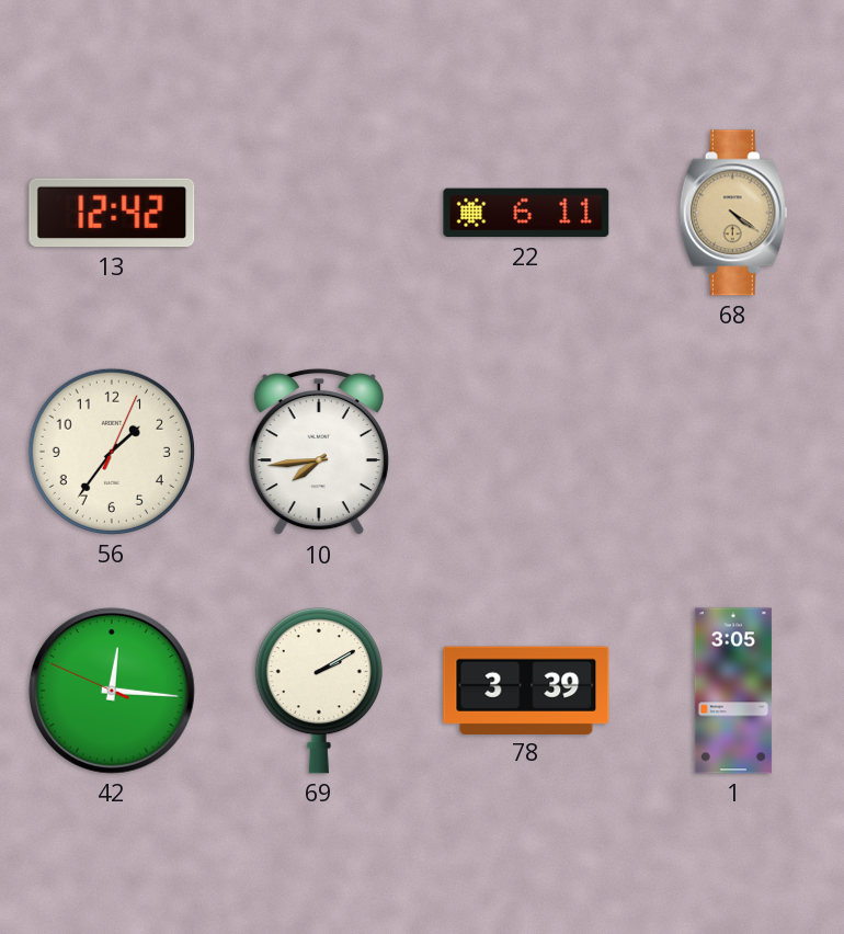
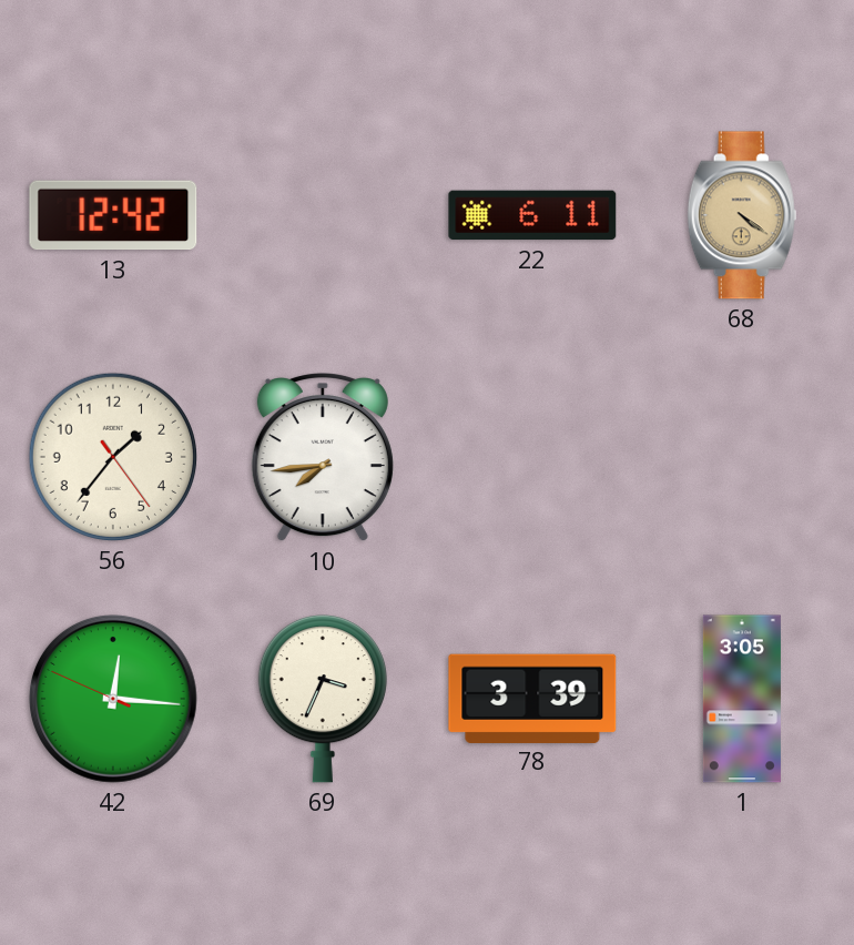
56: 1:36:04 -> 1:36:24 (113, 457)
69: 2:10 -> 3:34 (323, 699)
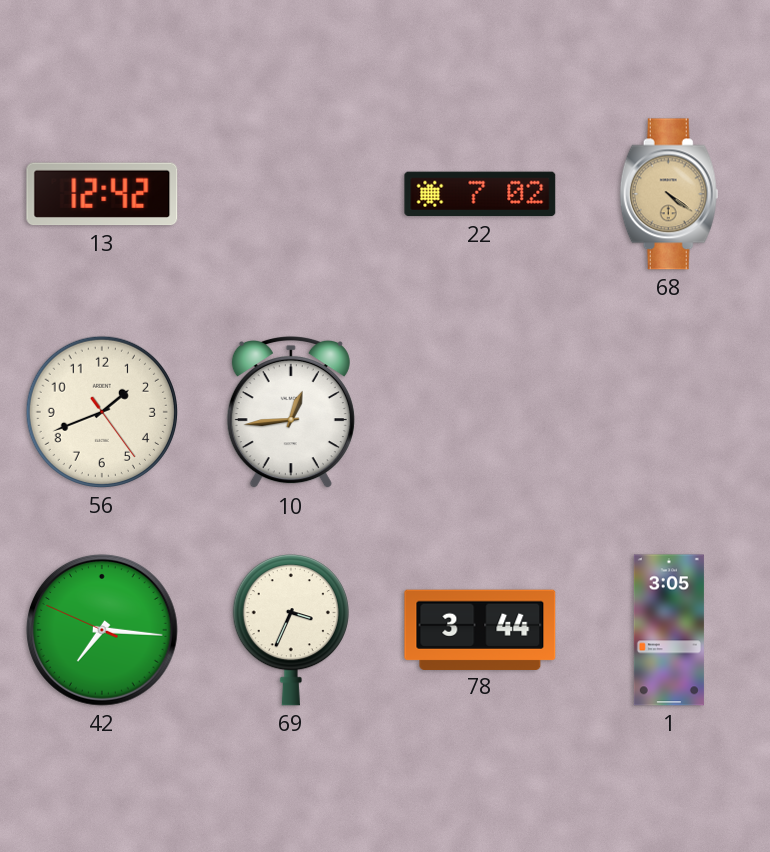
22: 6:11 -> 7:02 (480, 194)
56: 1:36 -> 1:41 (102, 412)
10: 7:44 -> 12:44 (291, 413)
42: 12:15 -> 7:15 (103, 631)
78: 3:39 -> 3:44 (480, 629)
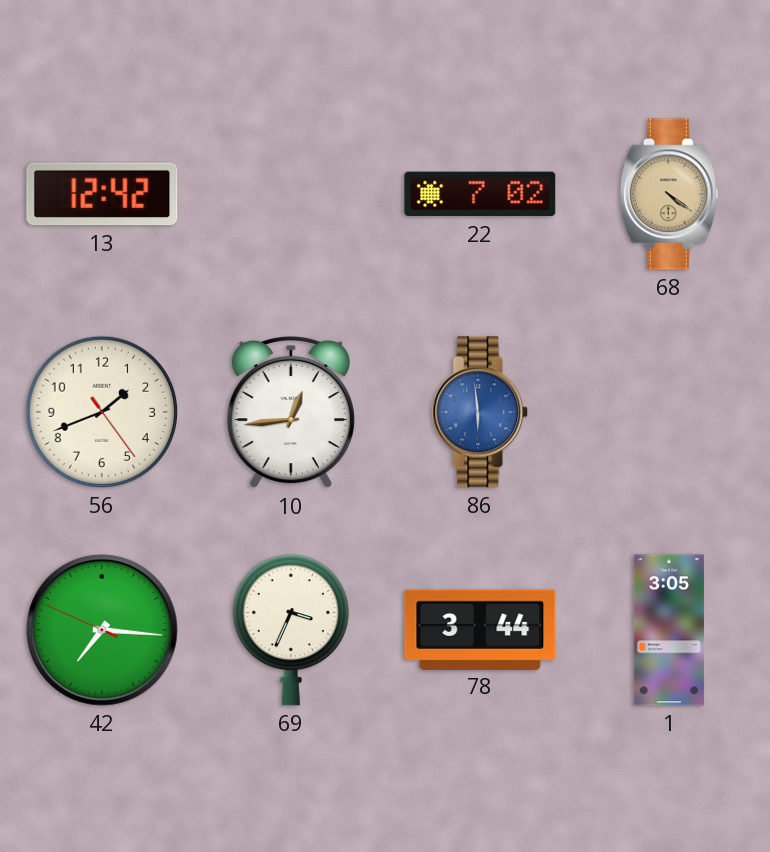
86: none -> 5:59 (481, 412)
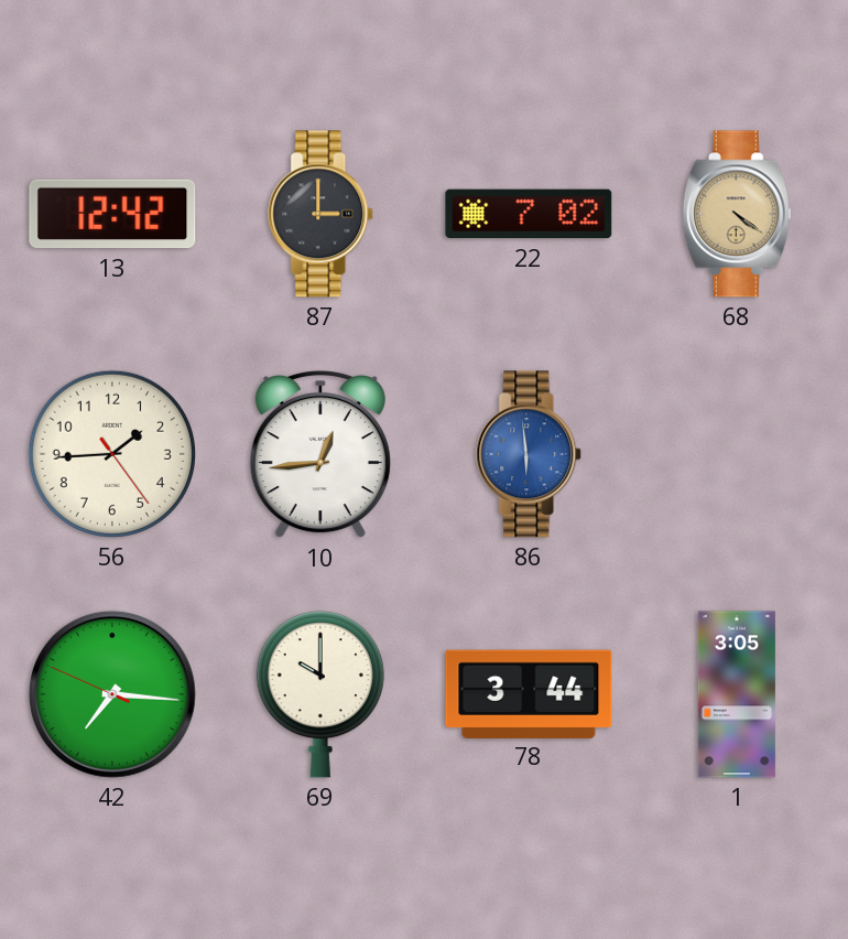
87: none -> 3:00 (322, 214)
56: 1:41 -> 1:44 (112, 454)
69: 3:34 -> 10:00 (320, 694)
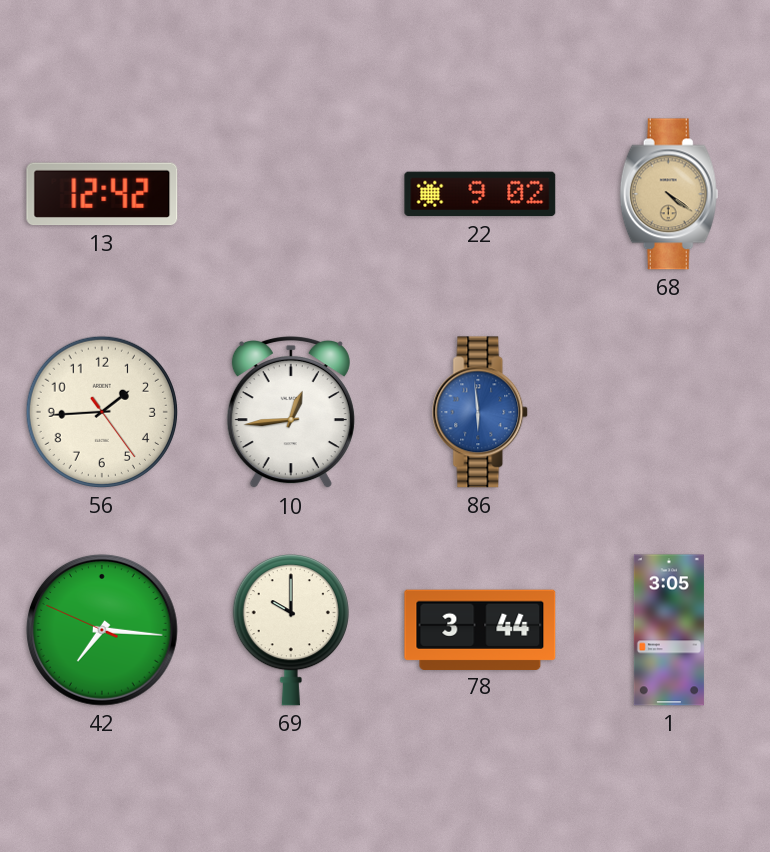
87: 3:00 -> none (322, 214)
22: 7:02 -> 9:02 (480, 194)
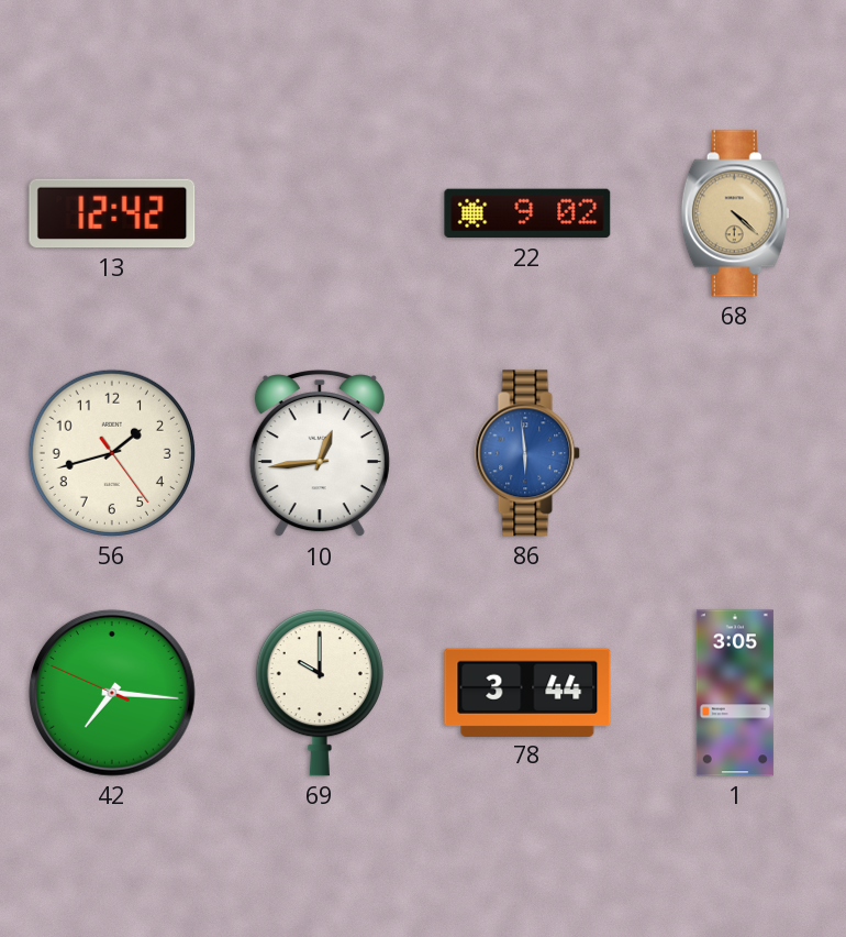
68: 4:21 -> 4:22 (735, 213)
56: 1:44 -> 1:42 (112, 453)
